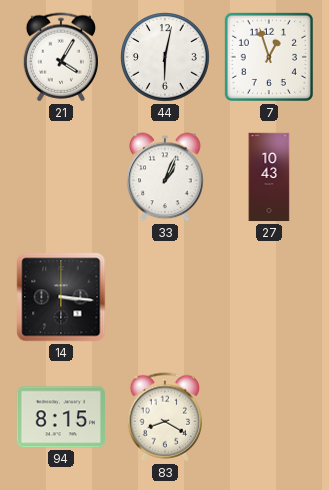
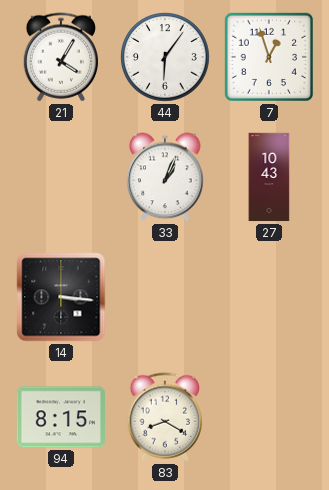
44: 6:02 -> 6:06 (165, 57)
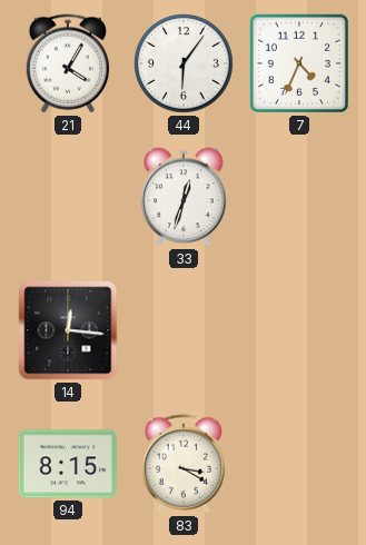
7: 12:57 -> 4:34 (299, 63)
33: 1:04 -> 12:33 (184, 197)
27: 10:43 -> none (269, 177)
14: 3:16 -> 12:16 (68, 330)
83: 8:20 -> 3:20 (182, 464)
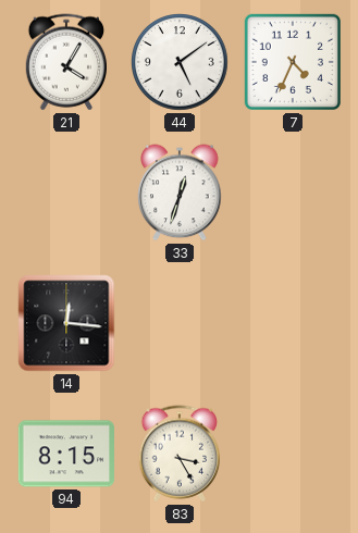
44: 6:06 -> 5:09 (180, 62)
83: 3:20 -> 3:25 (178, 454)
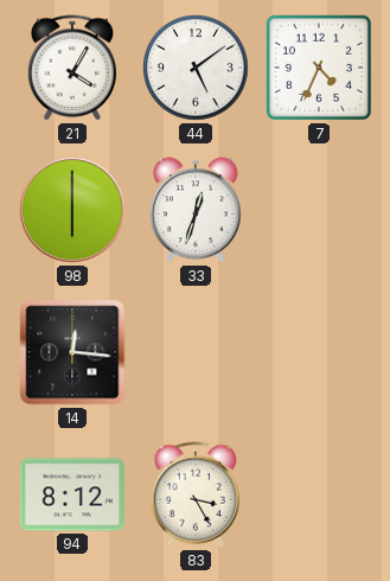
98: none -> 6:00 (72, 210)
94: 8:15 -> 8:12 (71, 494)
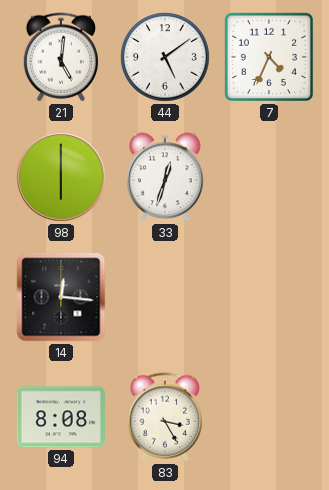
21: 4:05 -> 5:01 (60, 57)
94: 8:12 -> 8:08 (60, 417)
